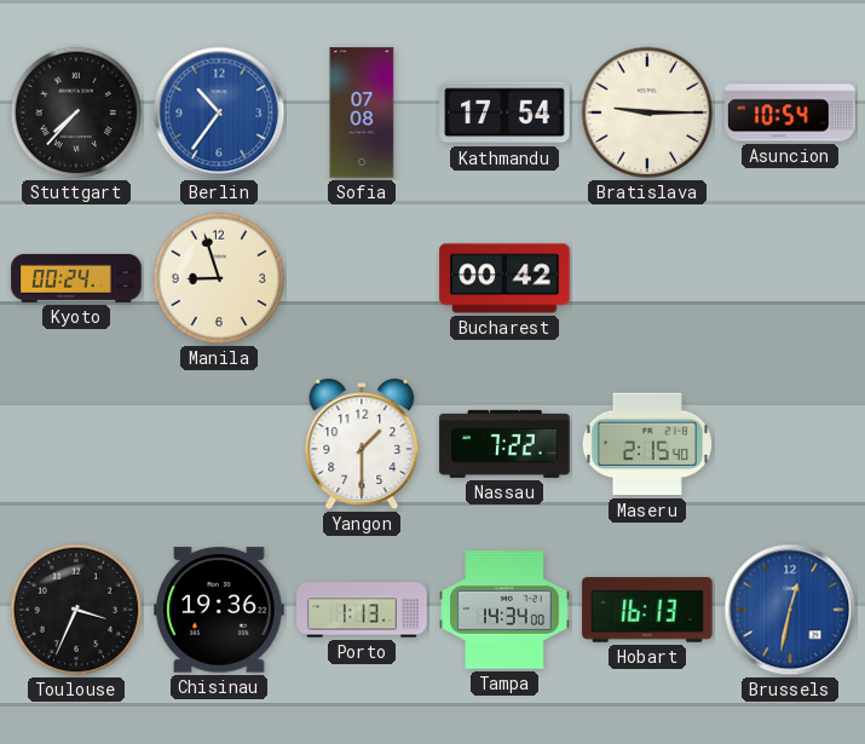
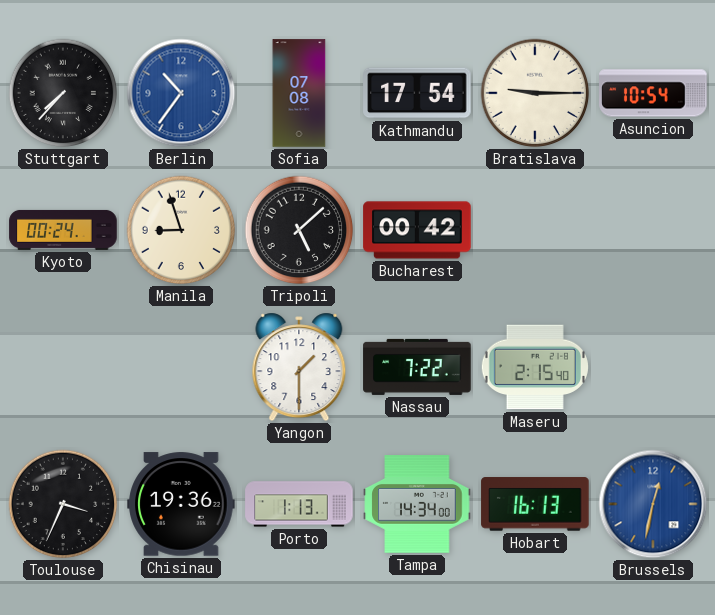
Tripoli: none -> 5:08 (299, 230)
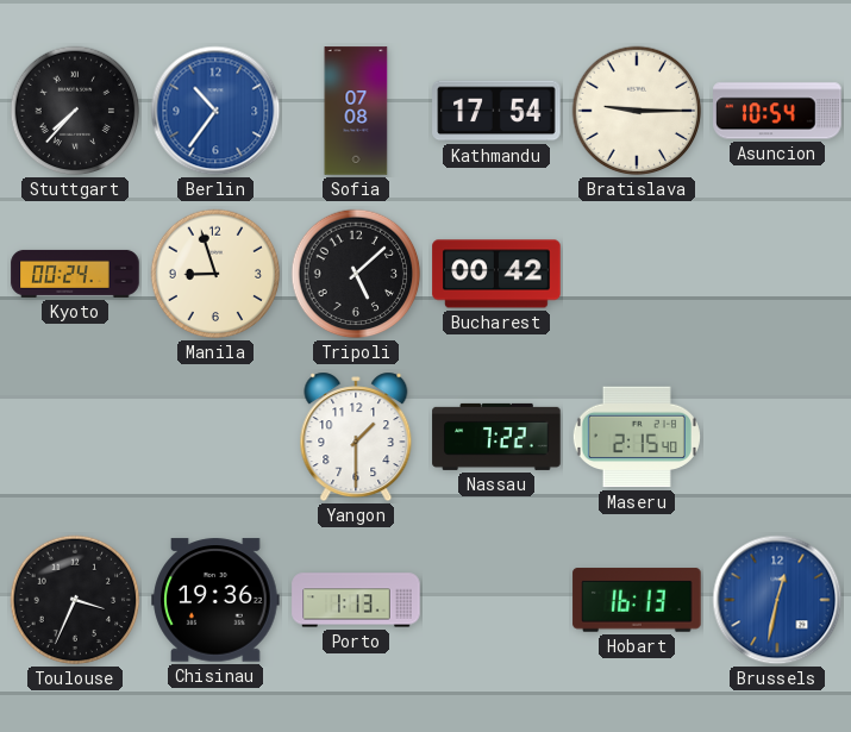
Tampa: 14:34 -> none (417, 504)
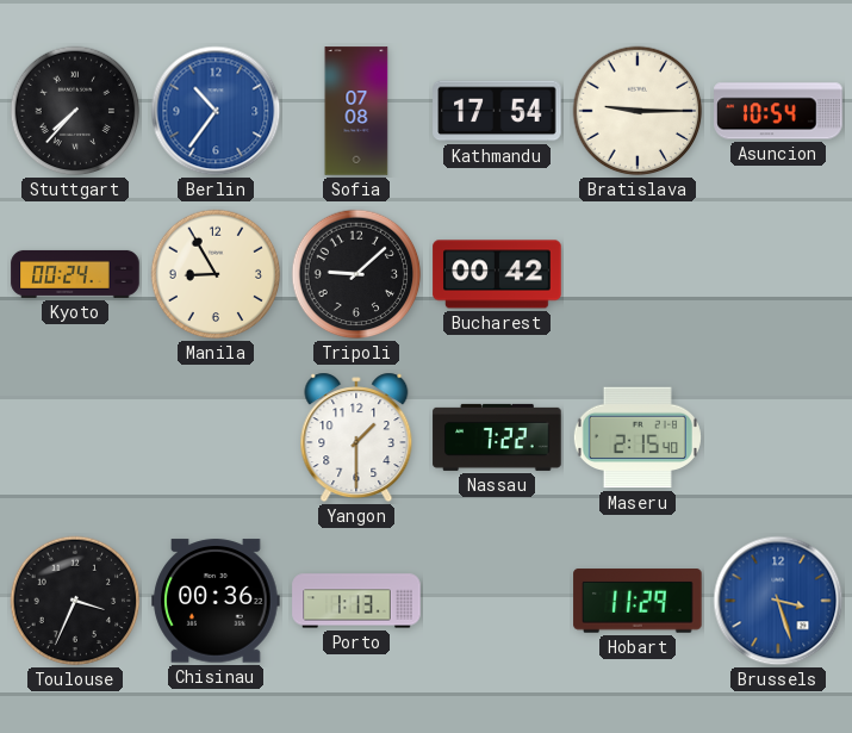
Manila: 8:57 -> 8:55 (216, 274)
Tripoli: 5:08 -> 9:08 (356, 274)
Chisinau: 19:36 -> 00:36 (216, 601)
Hobart: 16:13 -> 11:29 (638, 601)
Brussels: 12:32 -> 3:27 (778, 601)
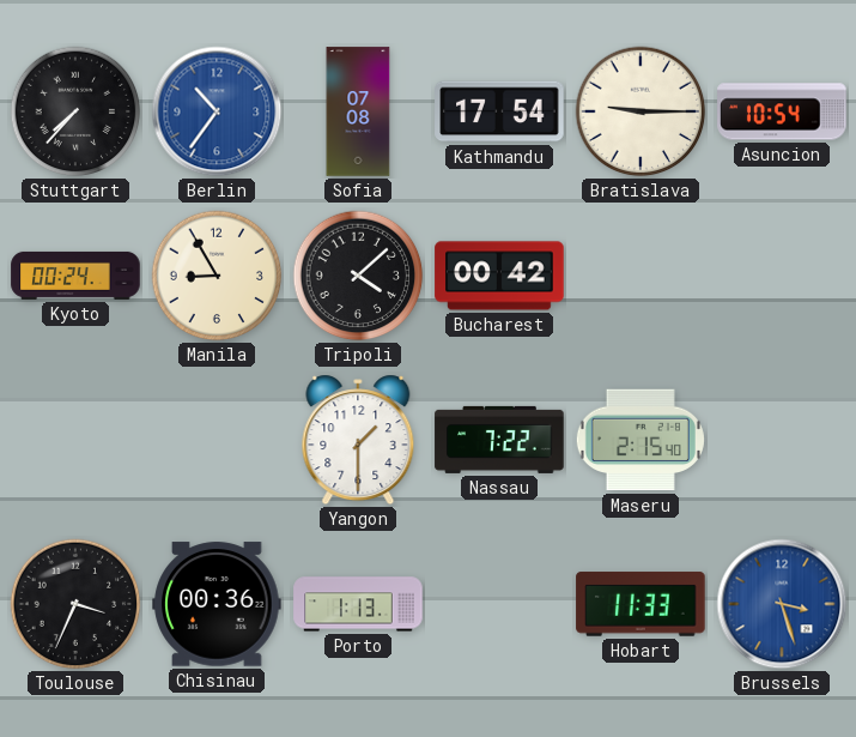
Tripoli: 9:08 -> 4:08 (358, 276)
Hobart: 11:29 -> 11:33 (641, 604)
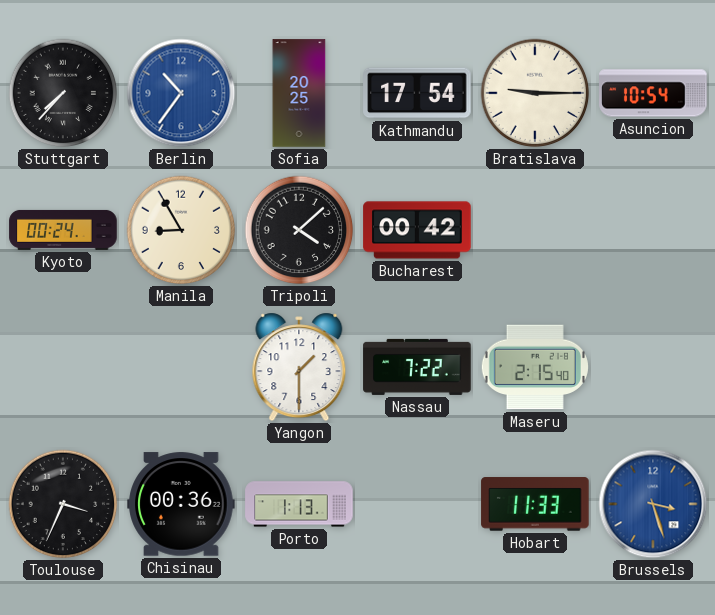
Sofia: 07:08 -> 20:25 (299, 93)
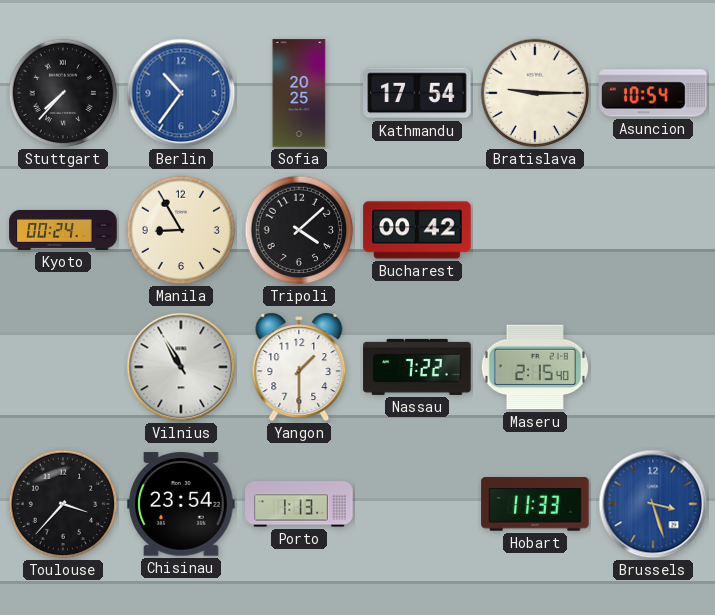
Vilnius: none -> 10:55 (181, 367)
Toulouse: 3:34 -> 3:37 (63, 504)
Chisinau: 00:36 -> 23:54 (181, 504)
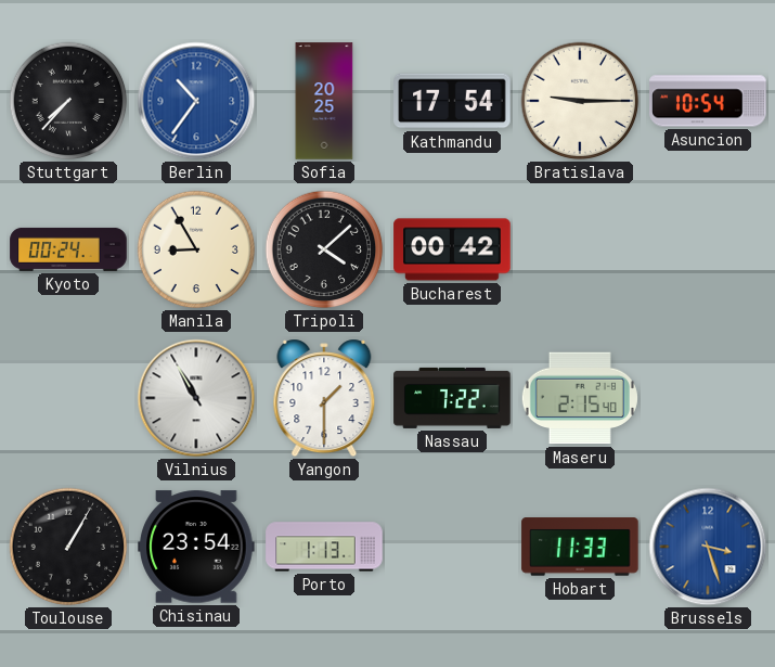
Toulouse: 3:37 -> 1:05 (68, 547)
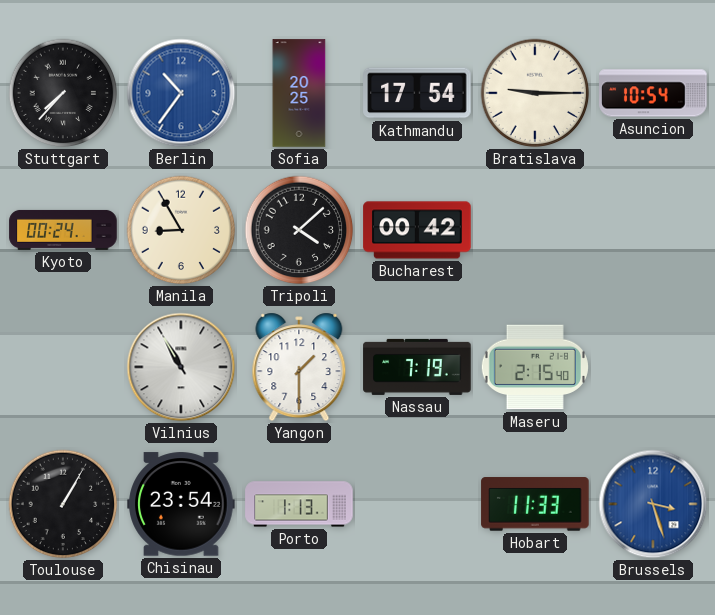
Nassau: 7:22 -> 7:19 (417, 367)
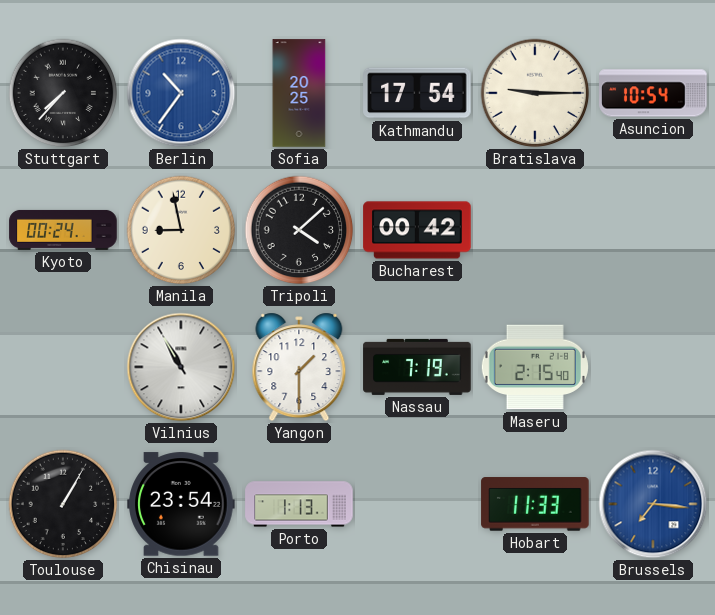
Manila: 8:55 -> 8:58 (181, 230)
Brussels: 3:27 -> 7:16 (653, 504)
